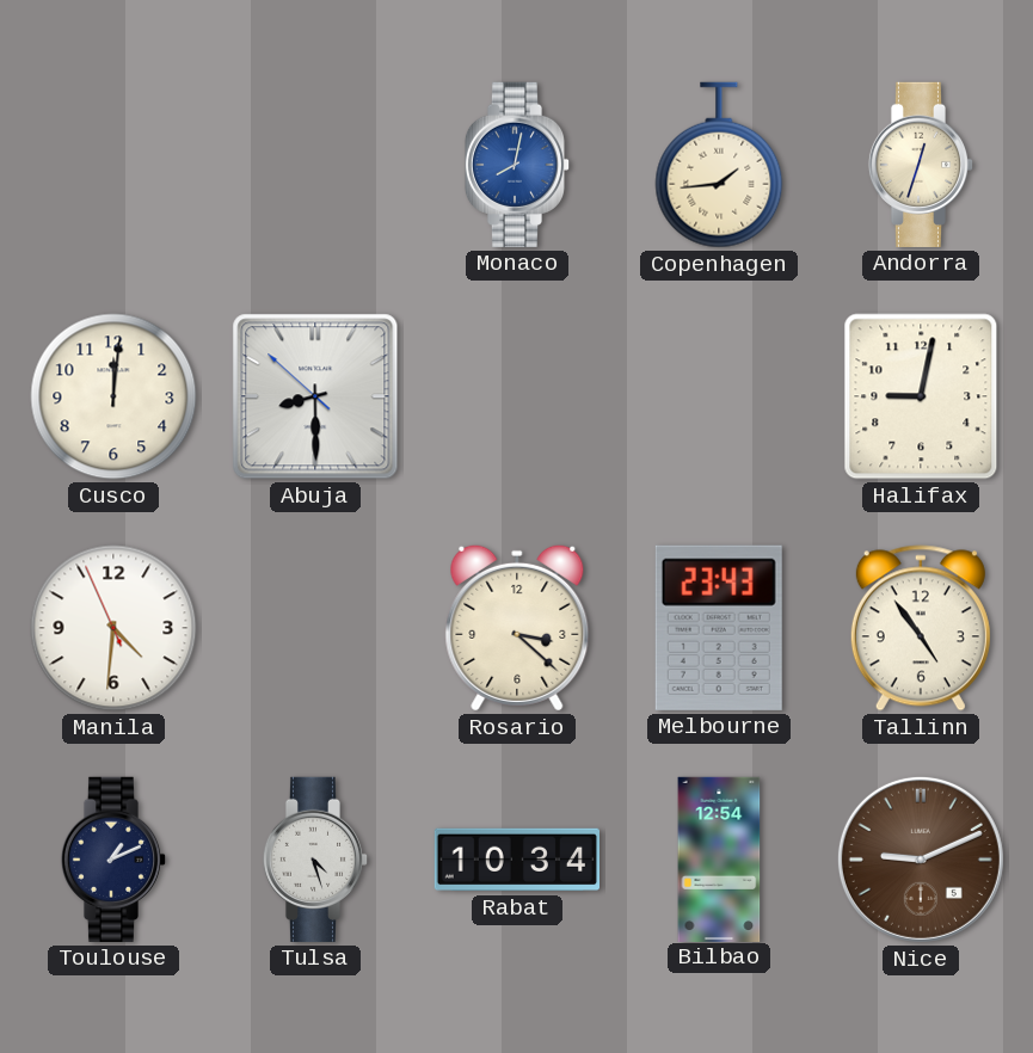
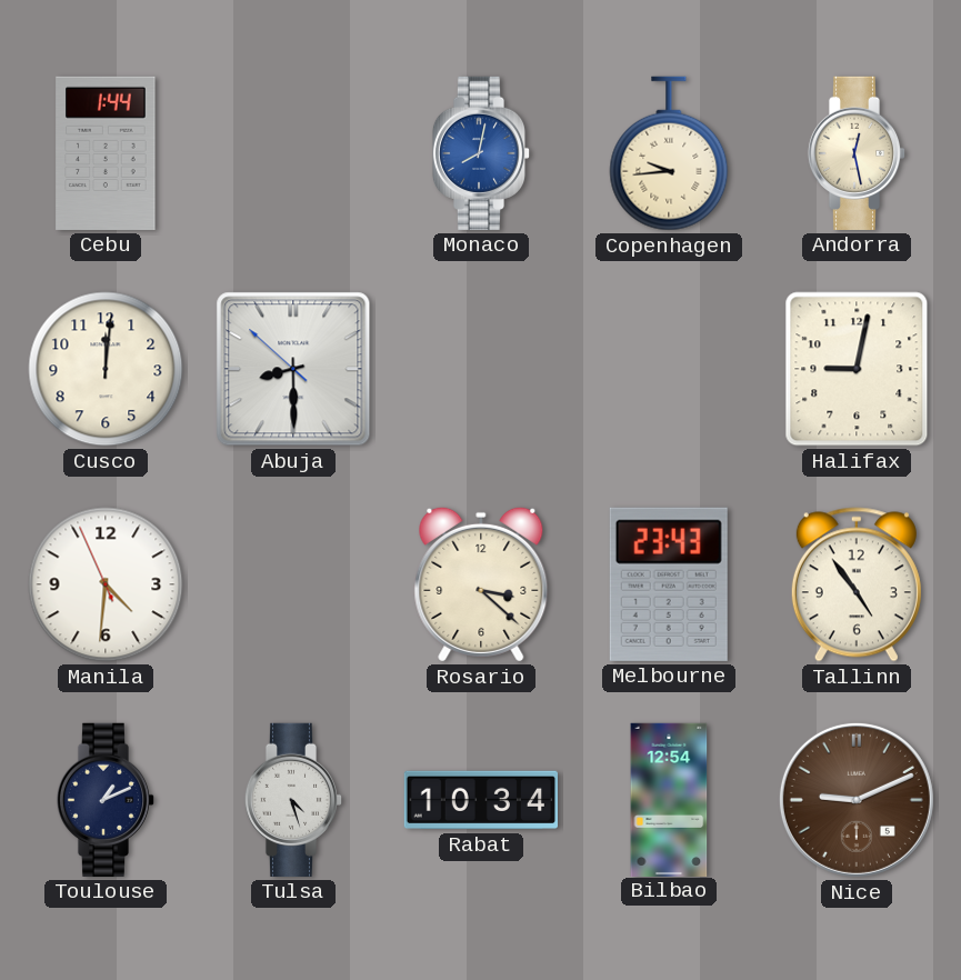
Cebu: none -> 1:44 (106, 153)
Copenhagen: 1:44 -> 9:44 (669, 153)
Andorra: 12:33 -> 12:28 (857, 153)
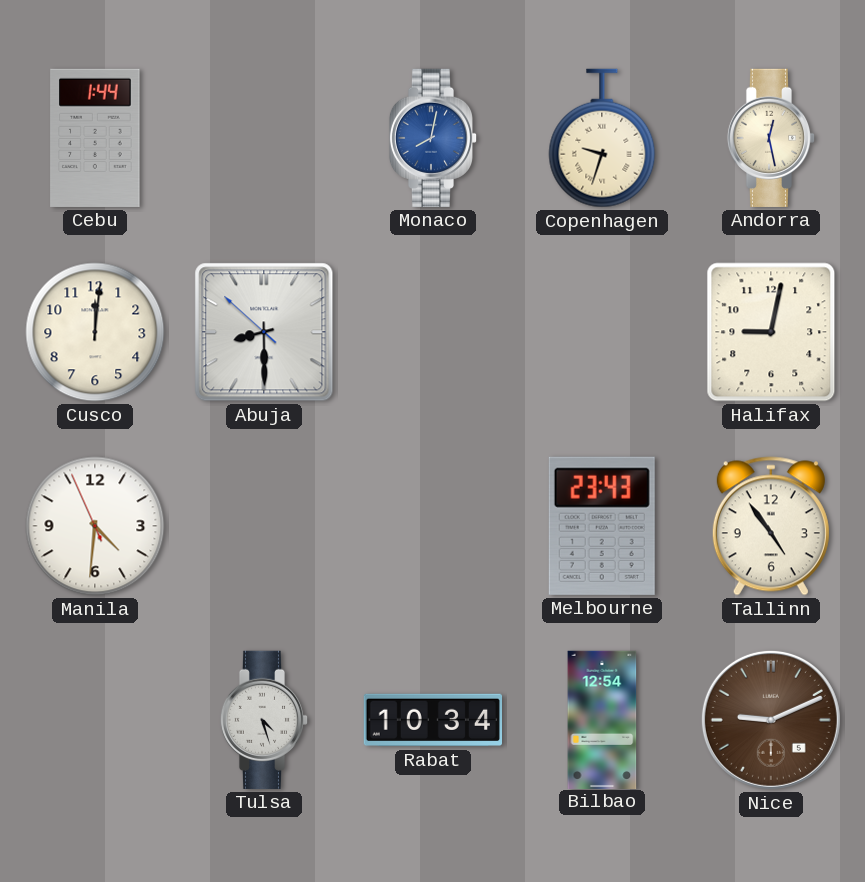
Copenhagen: 9:44 -> 9:33 (602, 138)
Rosario: 3:22 -> none (481, 584)
Toulouse: 1:11 -> none (106, 800)
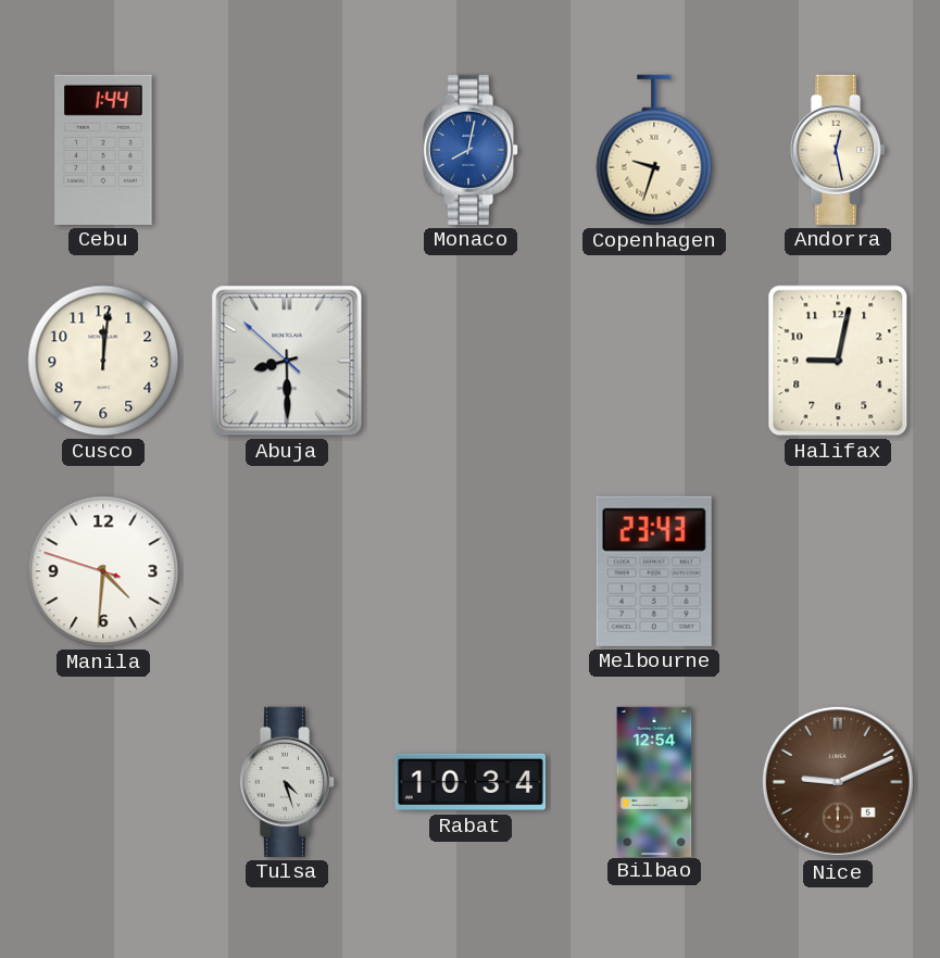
Manila: 4:30:56 -> 4:30:48 (103, 571)
Tallinn: 4:54 -> none (771, 526)
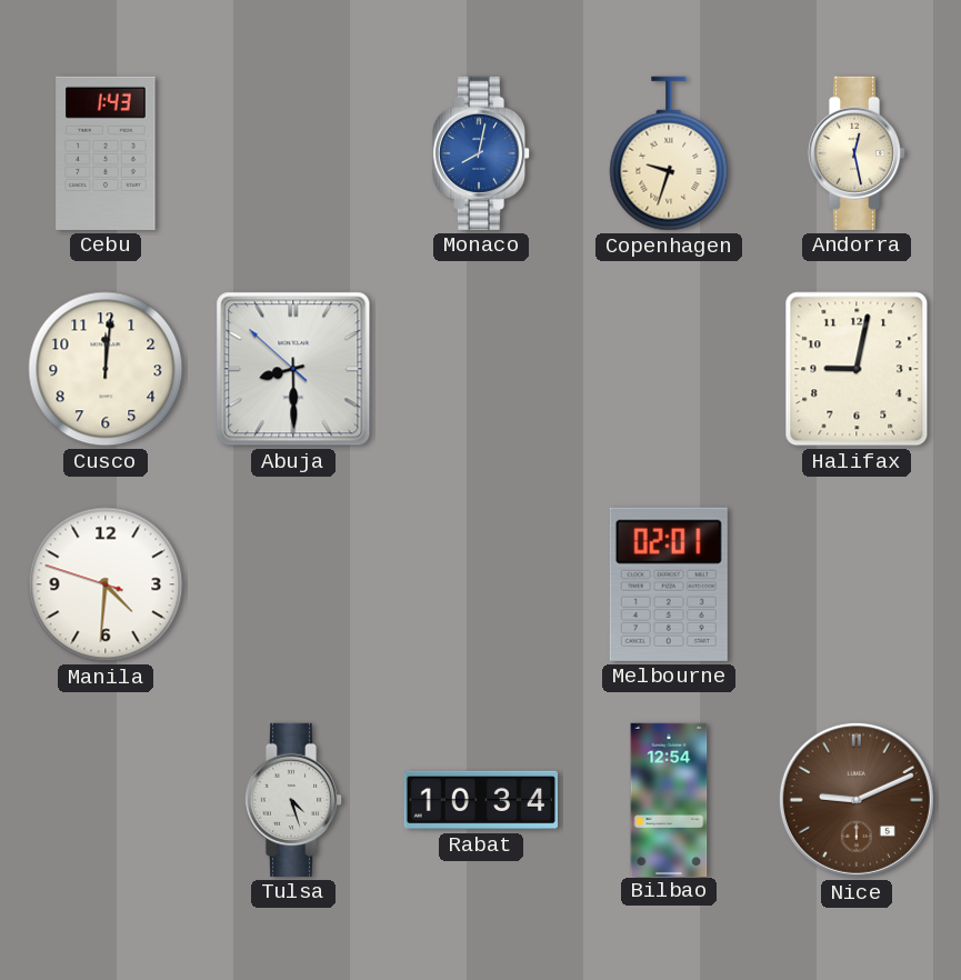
Cebu: 1:44 -> 1:43 (106, 153)
Melbourne: 23:43 -> 02:01 (669, 584)
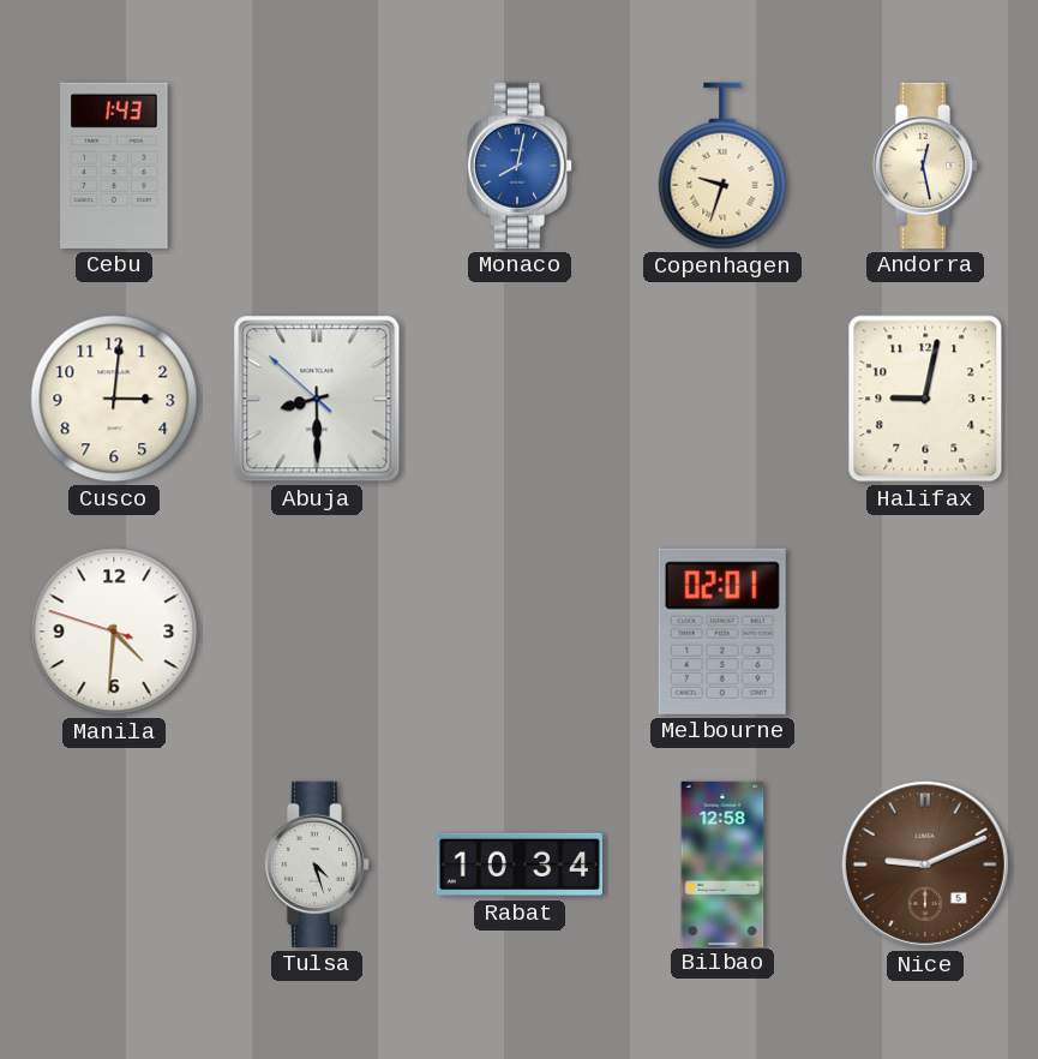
Cusco: 12:01 -> 3:01 (114, 399)
Bilbao: 12:54 -> 12:58 (722, 863)
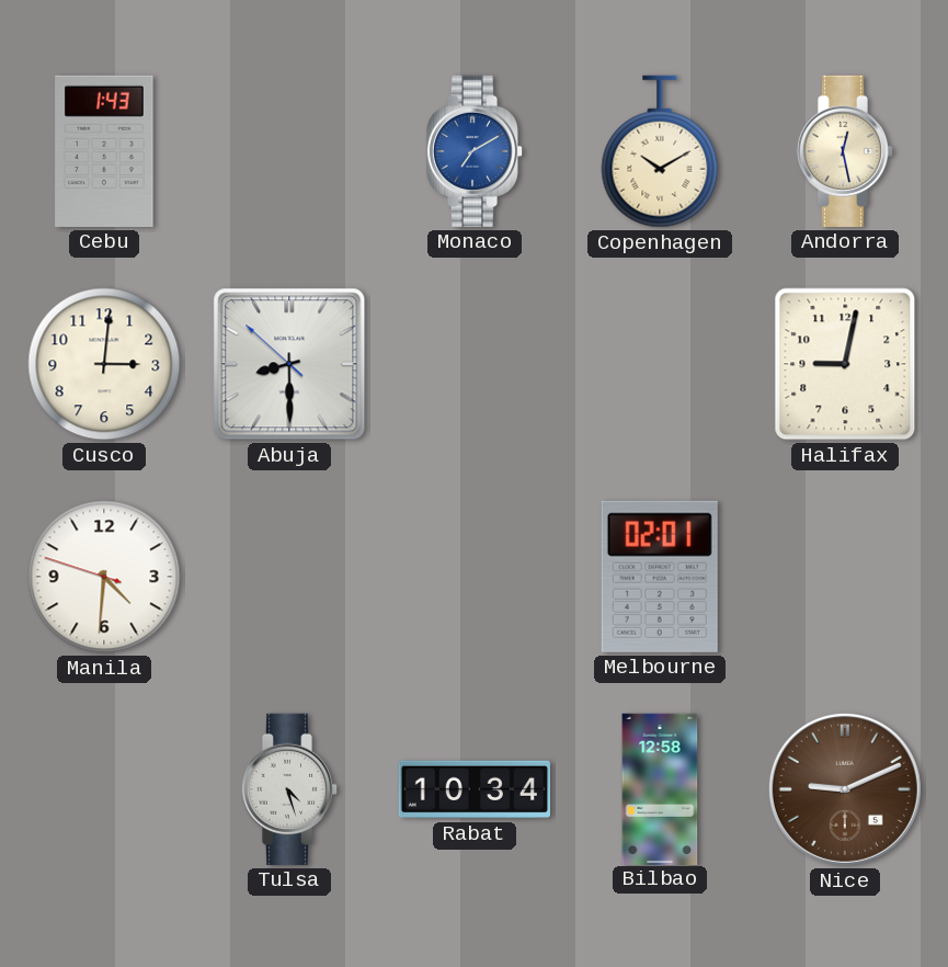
Monaco: 8:02 -> 7:10 (475, 151)
Copenhagen: 9:33 -> 10:10 (660, 151)
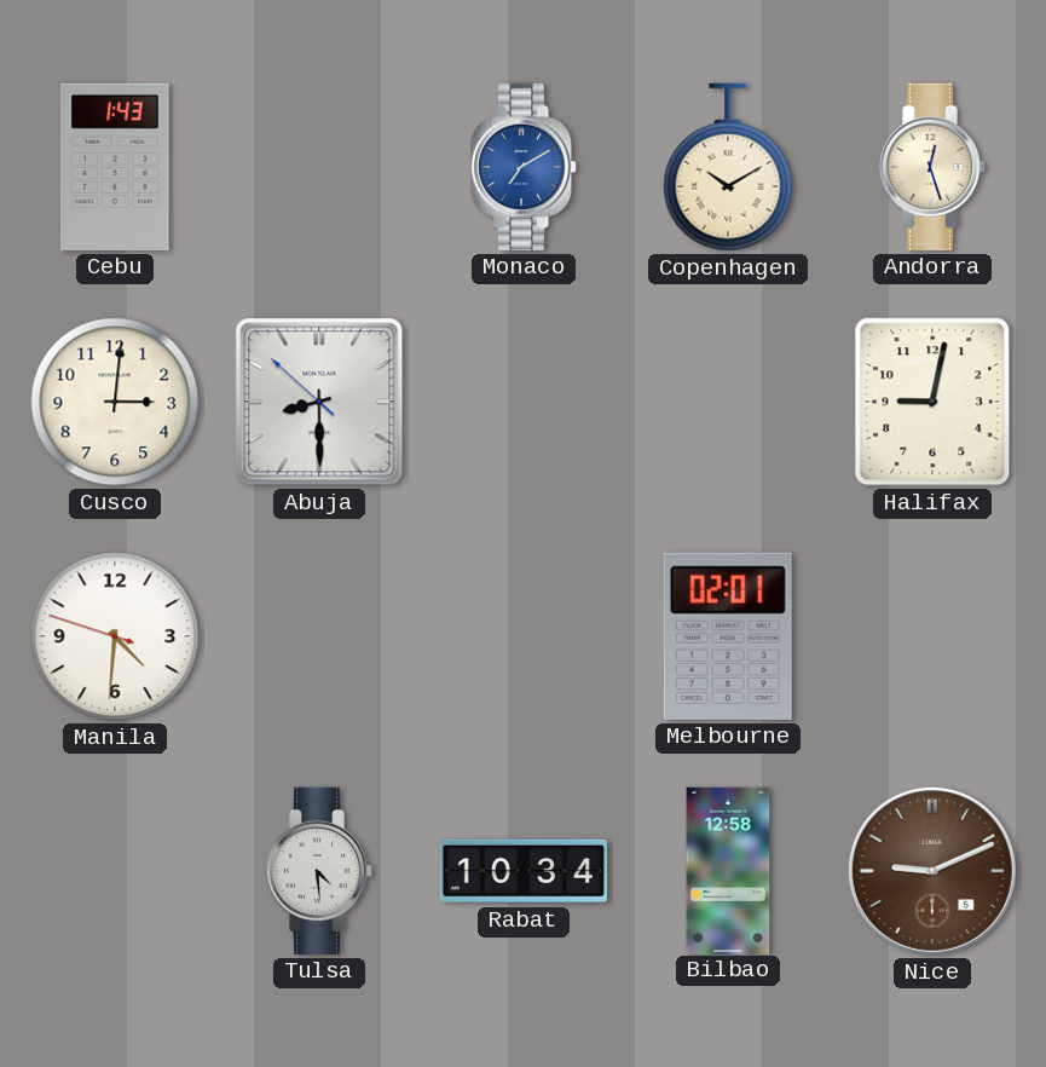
Andorra: 12:28 -> 12:27 (932, 167)
Tulsa: 4:27 -> 4:29 (319, 871)
